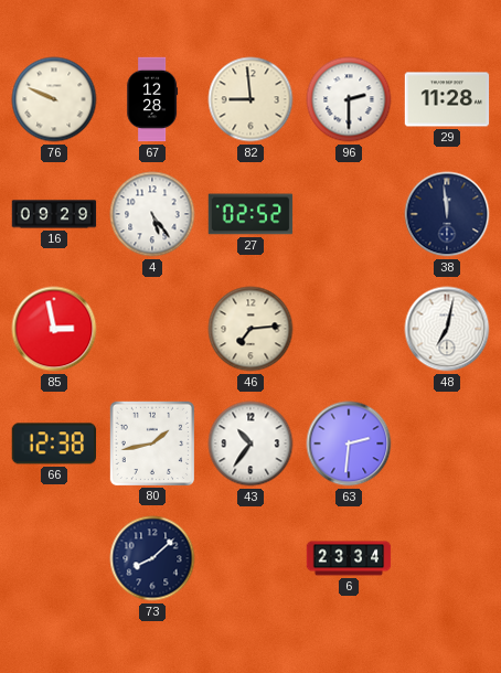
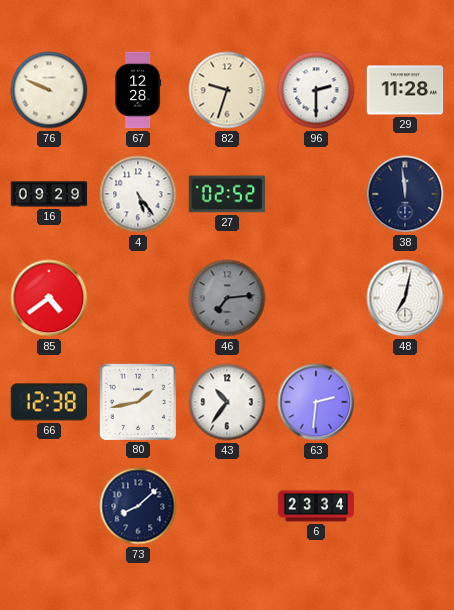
82: 8:59 -> 9:33 (227, 90)
85: 2:58 -> 4:39 (49, 298)
46 dial: cream -> grey (227, 298)
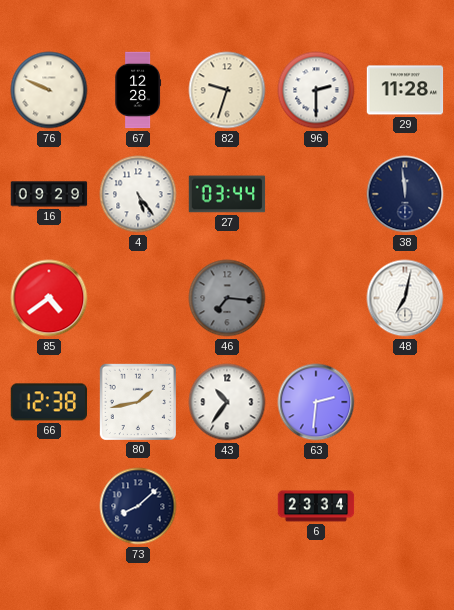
27: 02:52 -> 03:44 (227, 194)
46: 7:14 -> 7:16 (227, 298)
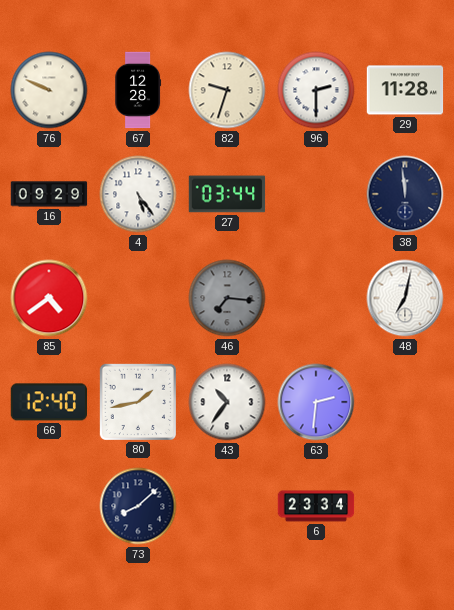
66: 12:38 -> 12:40 (48, 402)
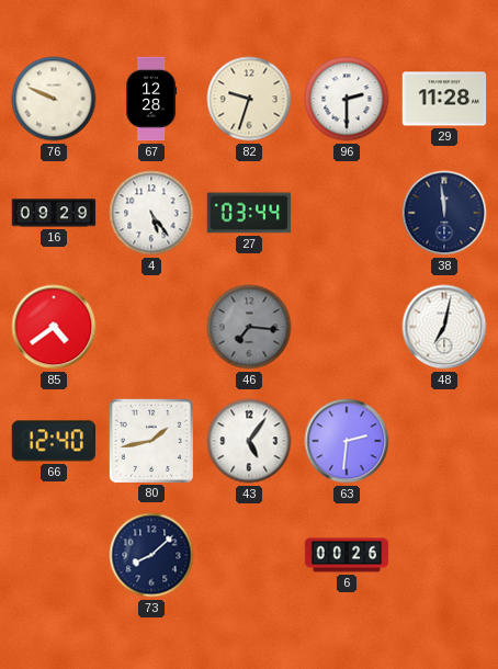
43: 10:36 -> 5:06 (249, 441)
6: 23:34 -> 00:26 (347, 555)
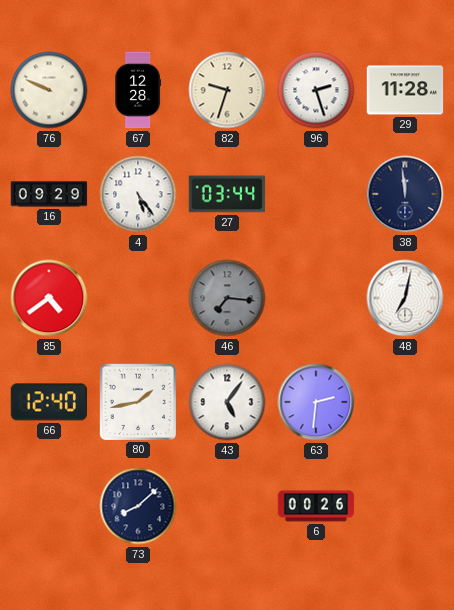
96: 2:30 -> 2:27 (316, 90)
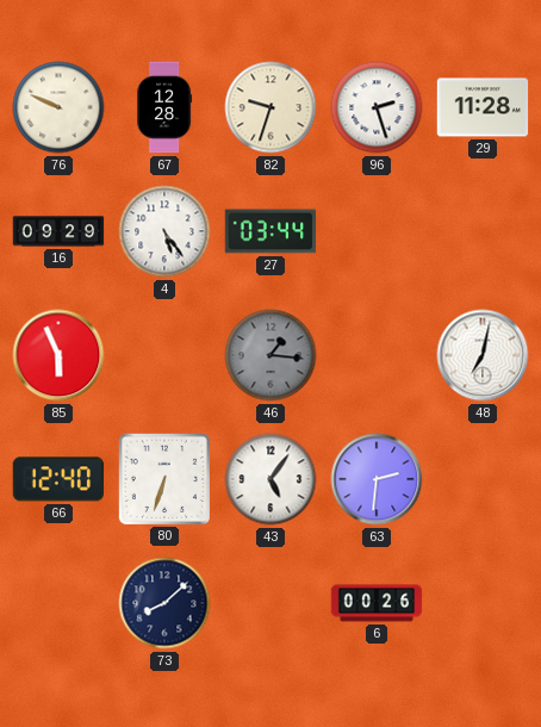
38: 11:59 -> none (405, 194)
85: 4:39 -> 5:56 (58, 355)
46: 7:16 -> 1:16 (270, 355)
80: 1:43 -> 6:33 (163, 478)
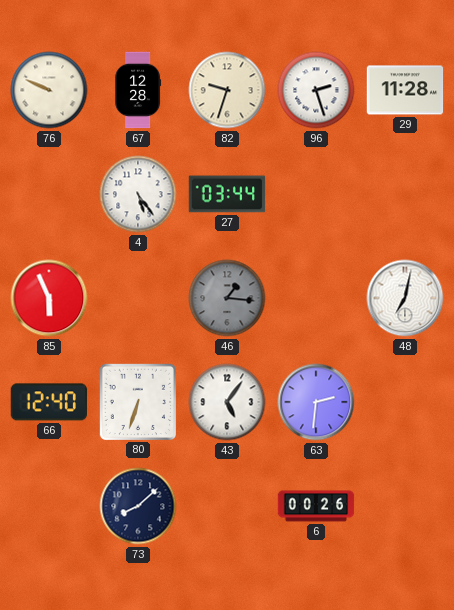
16: 09:29 -> none (58, 231)
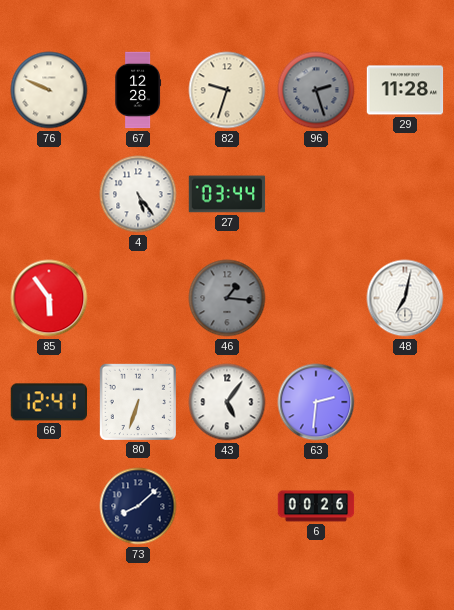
96 dial: white -> grey (316, 90)
85: 5:56 -> 5:54 (49, 298)
66: 12:40 -> 12:41 (48, 402)
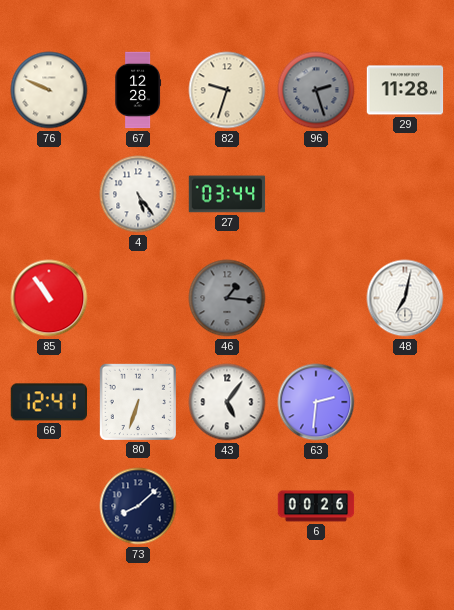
85: 5:54 -> 10:54 (49, 298)
